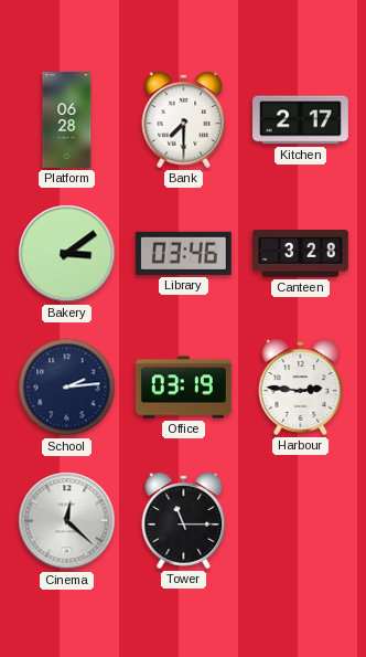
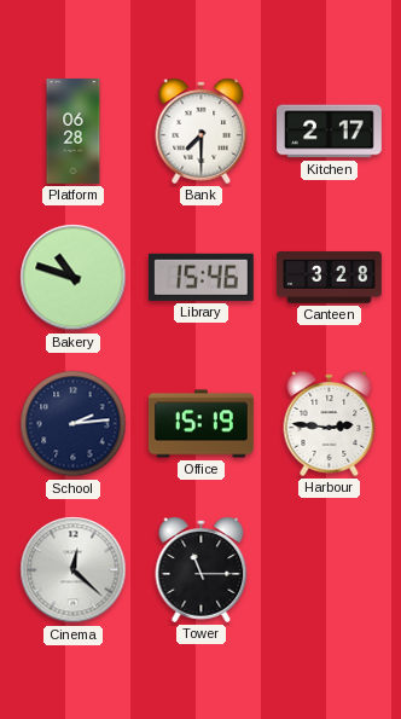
Bakery: 3:09 -> 10:48 (74, 278)
Library: 03:46 -> 15:46 (200, 277)
Office: 03:19 -> 15:19 (200, 424)
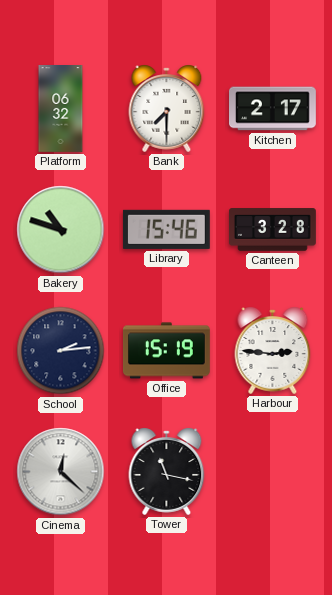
Platform: 06:28 -> 06:32 (61, 109)
Tower: 11:15 -> 11:17 (167, 471)
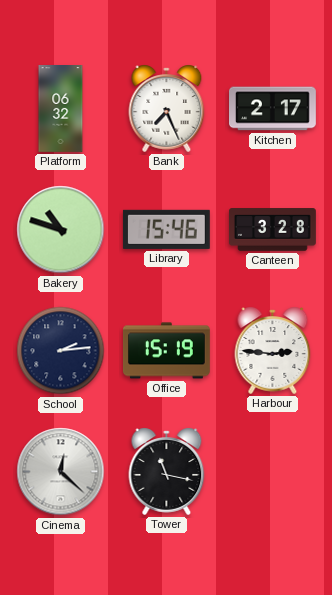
Bank: 7:30 -> 7:26 (167, 108)
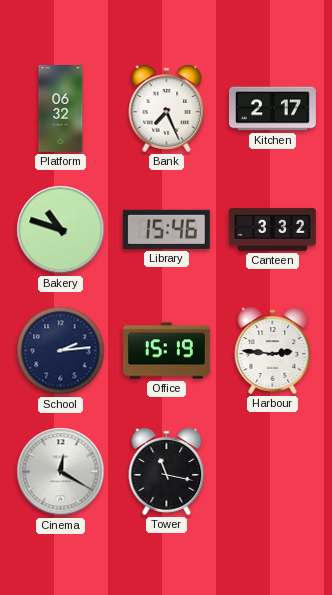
Canteen: 3:28 -> 3:32 (273, 230)
Cinema: 12:22 -> 12:20 (61, 472)
